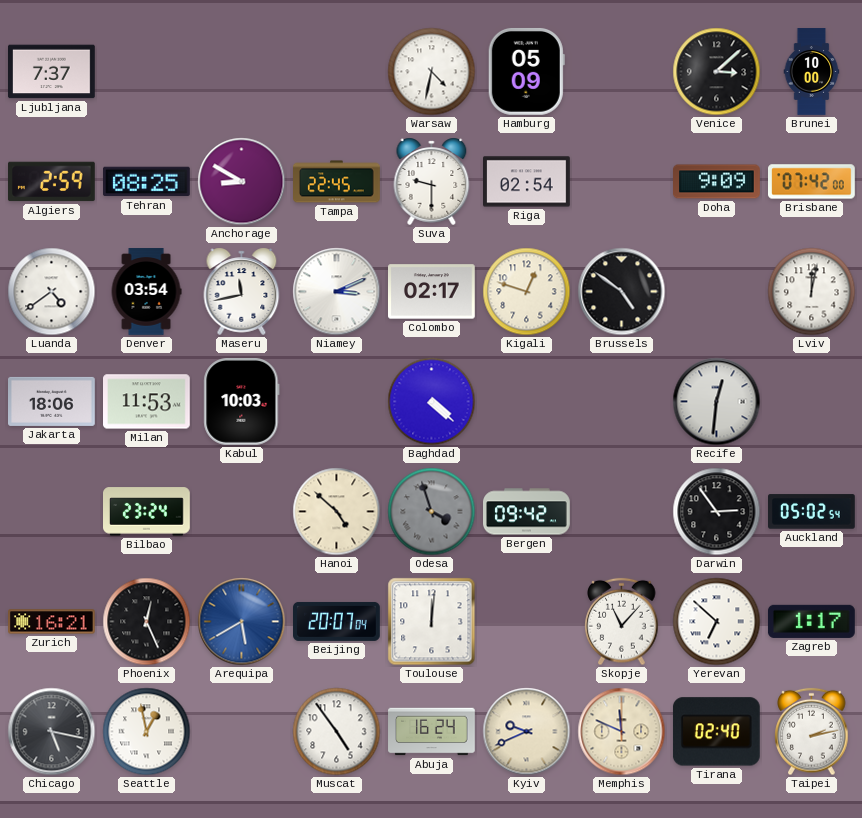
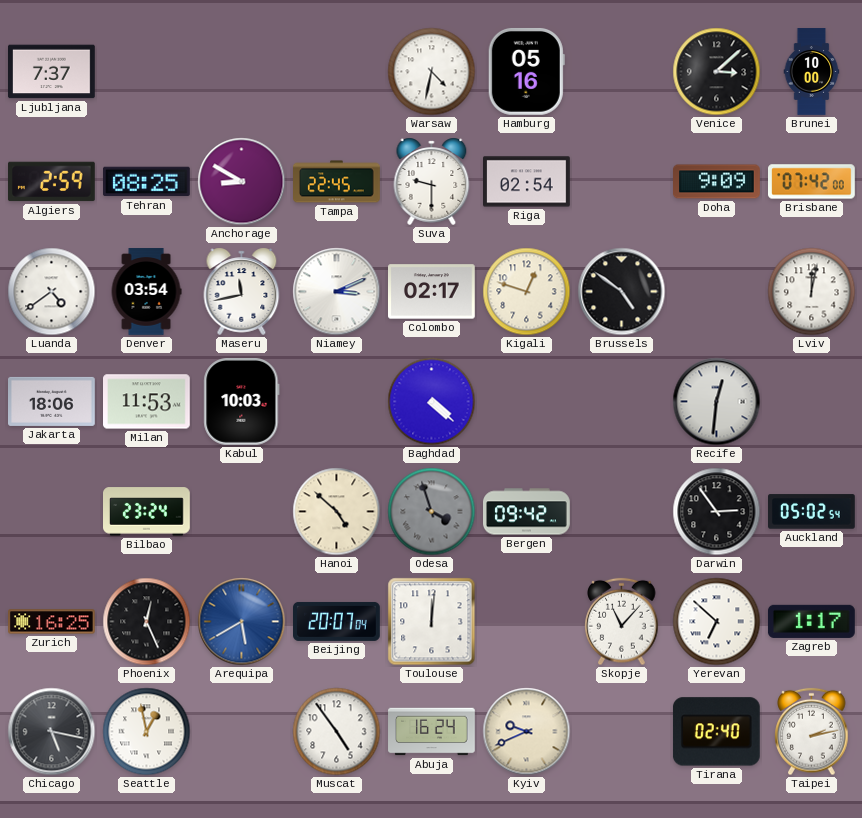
Hamburg: 05:09 -> 05:16 (526, 71)
Zurich: 16:21 -> 16:25 (52, 622)
Memphis: 11:49 -> none (622, 732)
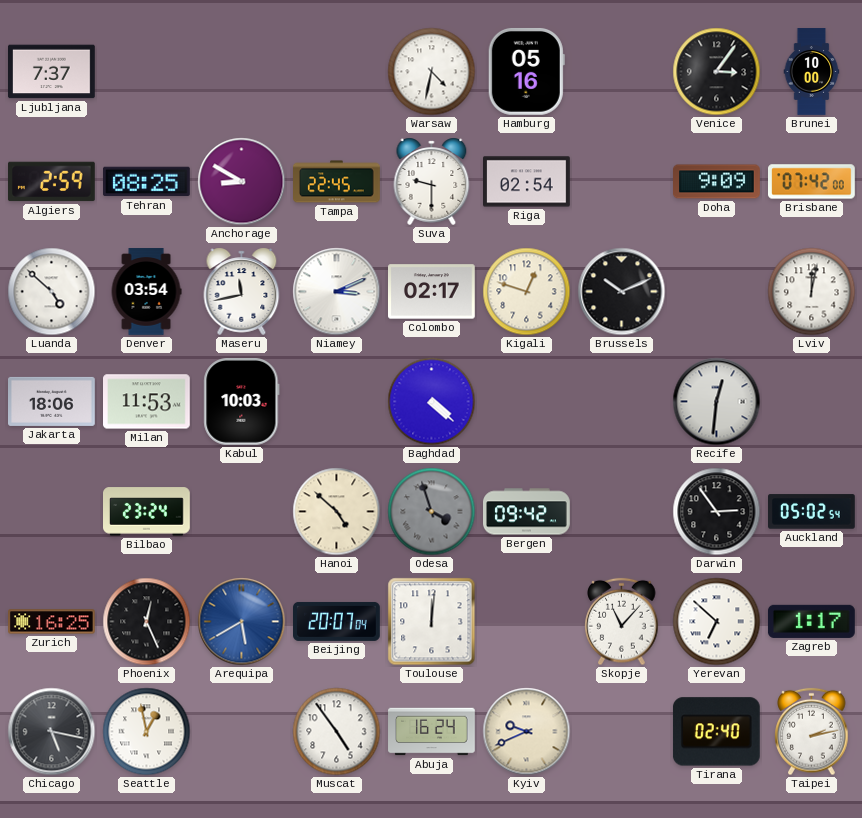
Venice: 3:08 -> 3:06 (717, 72)
Luanda: 4:39 -> 4:52 (52, 292)
Brussels: 4:51 -> 10:11 (622, 292)
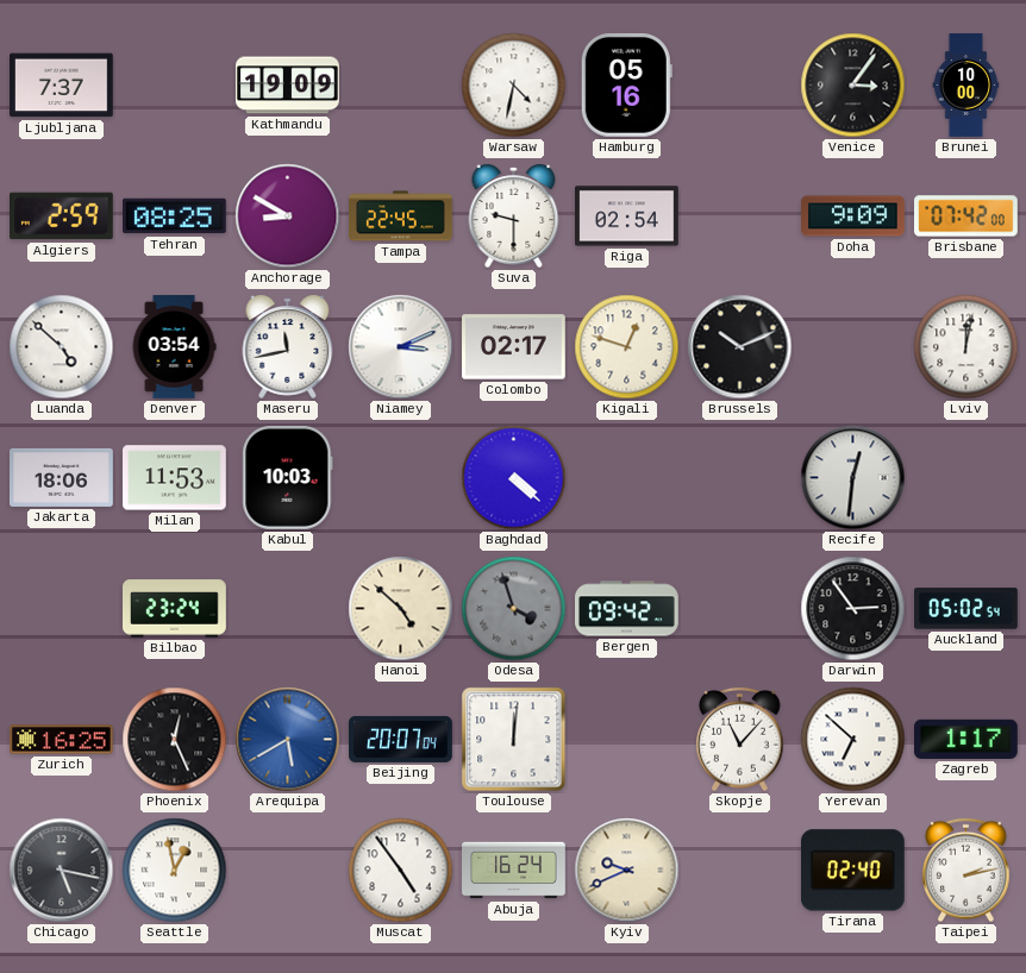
Kathmandu: none -> 19:09 (288, 86)
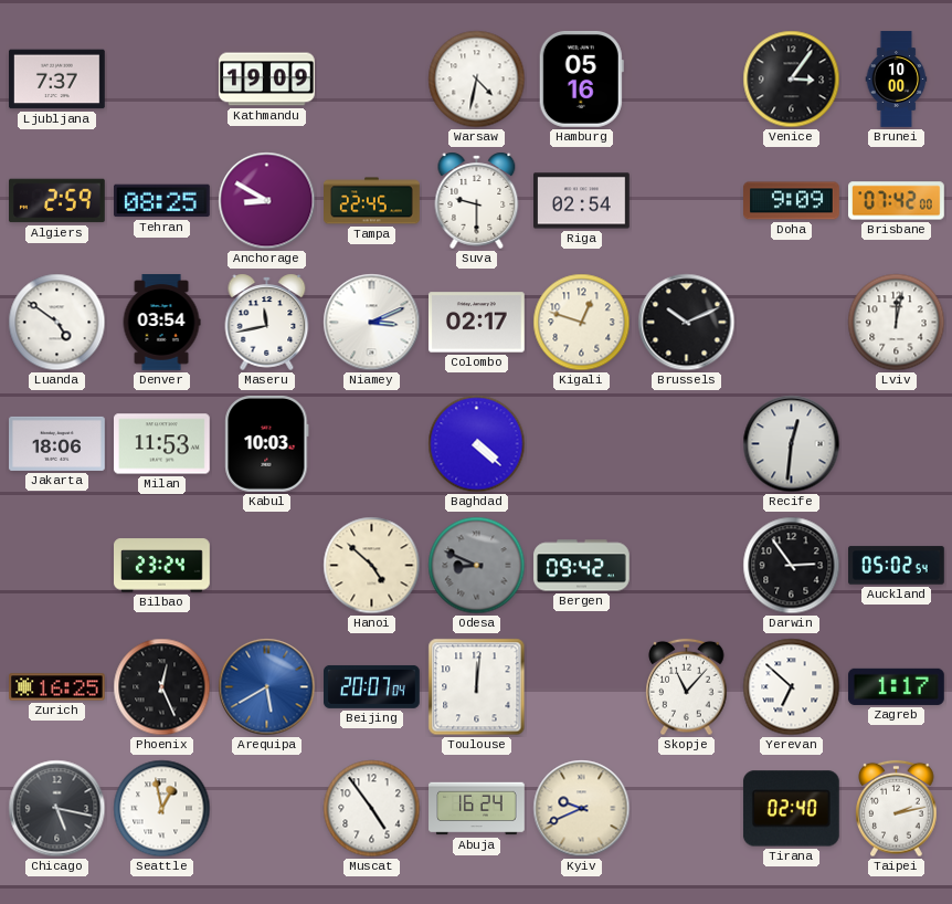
Luanda: 4:52 -> 4:51 (57, 323)
Odesa: 3:57 -> 8:49 (477, 566)
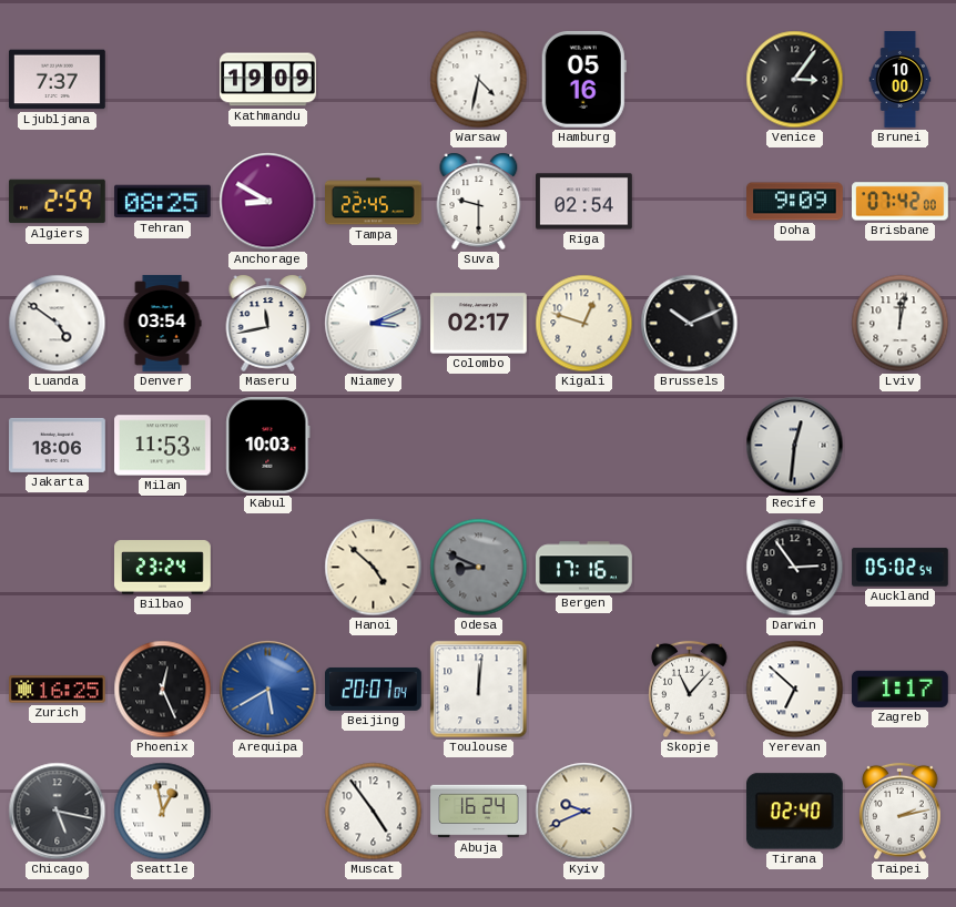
Baghdad: 4:22 -> none (477, 444)
Bergen: 09:42 -> 17:16 (584, 568)
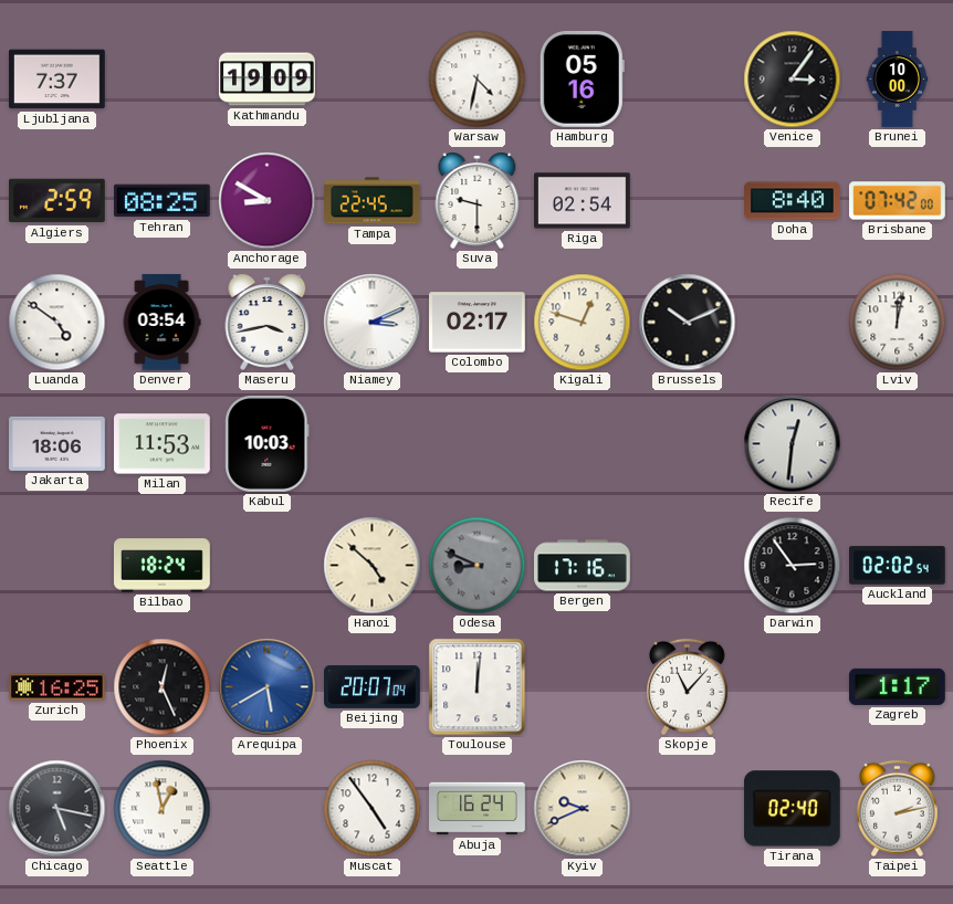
Doha: 9:09 -> 8:40 (793, 201)
Maseru: 11:43 -> 3:43 (268, 322)
Bilbao: 23:24 -> 18:24 (163, 566)
Auckland: 05:02 -> 02:02 (898, 566)
Yerevan: 6:52 -> none (795, 690)
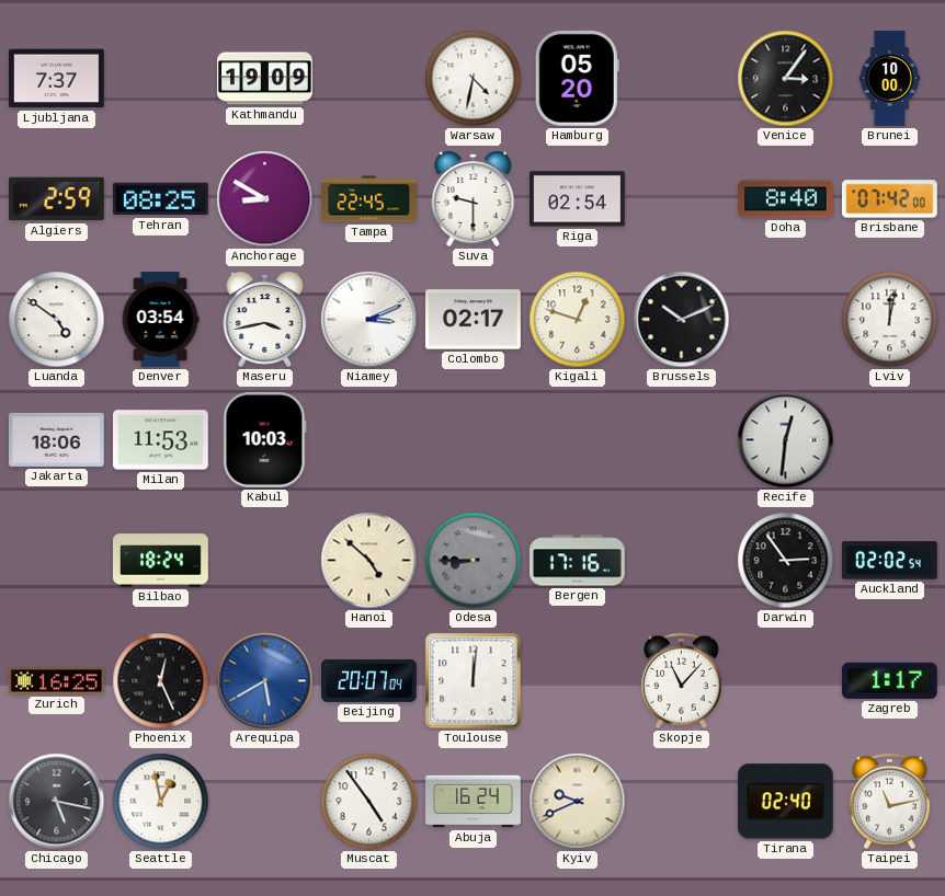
Hamburg: 05:16 -> 05:20 (577, 78)
Odesa: 8:49 -> 8:45 (474, 561)
Taipei: 2:13 -> 11:13 (890, 802)
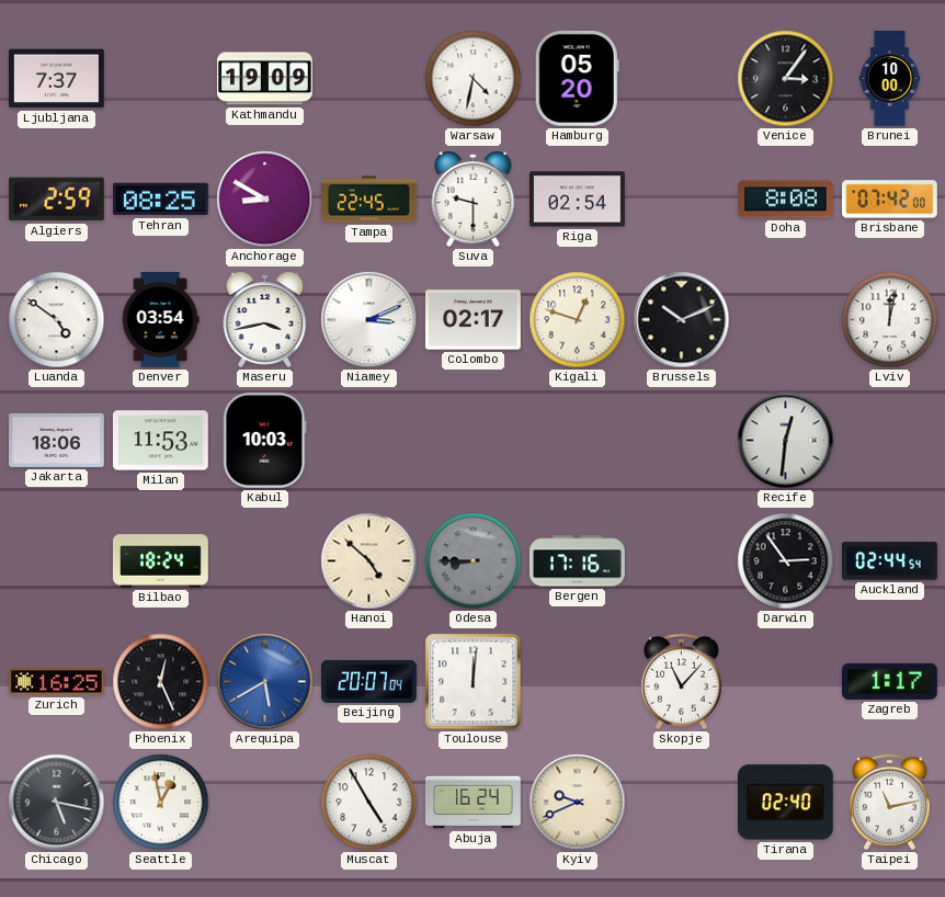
Doha: 8:40 -> 8:08 (786, 200)
Auckland: 02:02 -> 02:44 (890, 561)
Muscat: 4:54 -> 4:55 (369, 803)
